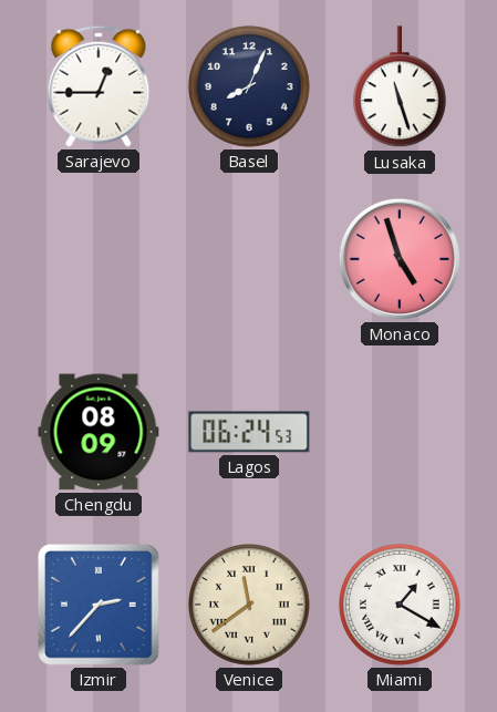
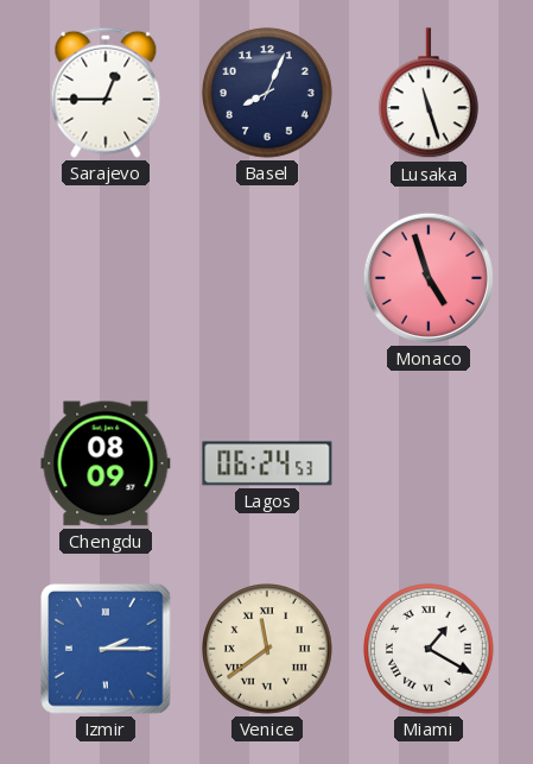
Izmir: 2:37 -> 2:15 (107, 650)
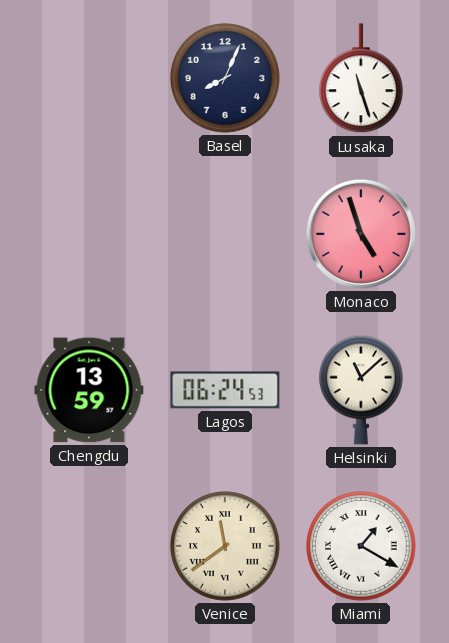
Sarajevo: 12:45 -> none (106, 93)
Chengdu: 08:09 -> 13:59 (89, 390)
Helsinki: none -> 11:08 (361, 390)
Izmir: 2:15 -> none (107, 650)
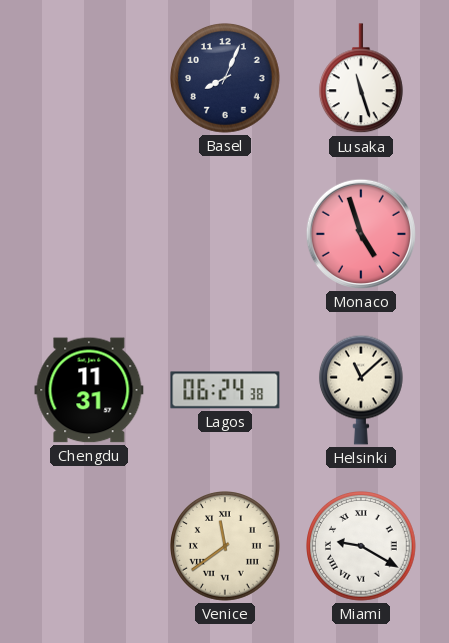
Chengdu: 13:59 -> 11:31 (89, 390)
Lagos: 06:24:53 -> 06:24:38 (225, 390)
Miami: 1:20 -> 9:20 (362, 547)
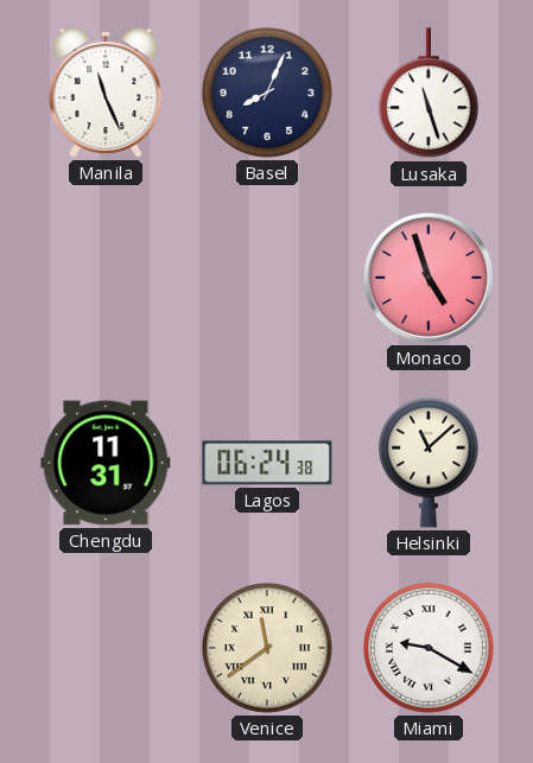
Manila: none -> 11:26 (106, 93)
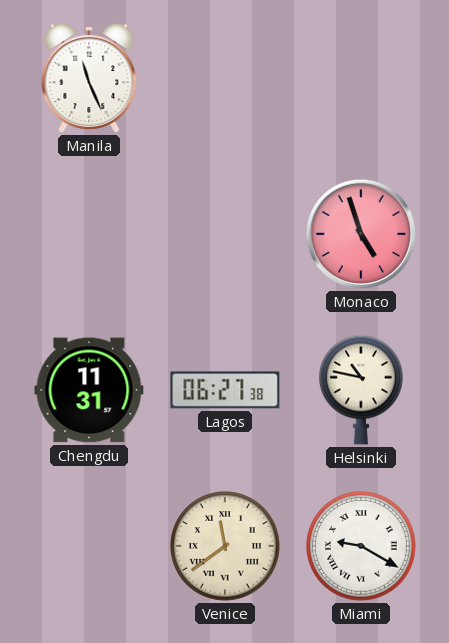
Basel: 8:04 -> none (268, 94)
Lusaka: 11:27 -> none (429, 94)
Lagos: 06:24 -> 06:27 (225, 390)
Helsinki: 11:08 -> 10:47 (361, 390)
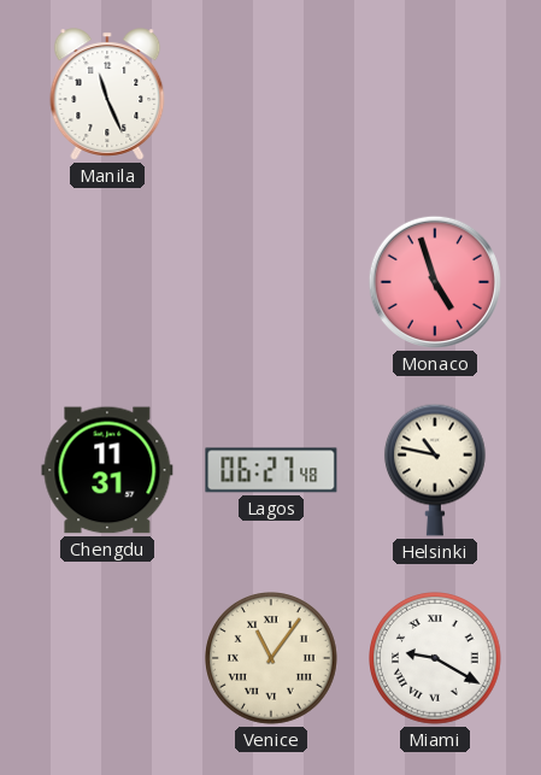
Lagos: 06:27:38 -> 06:27:48 (271, 470)
Venice: 11:39 -> 11:06 (272, 659)
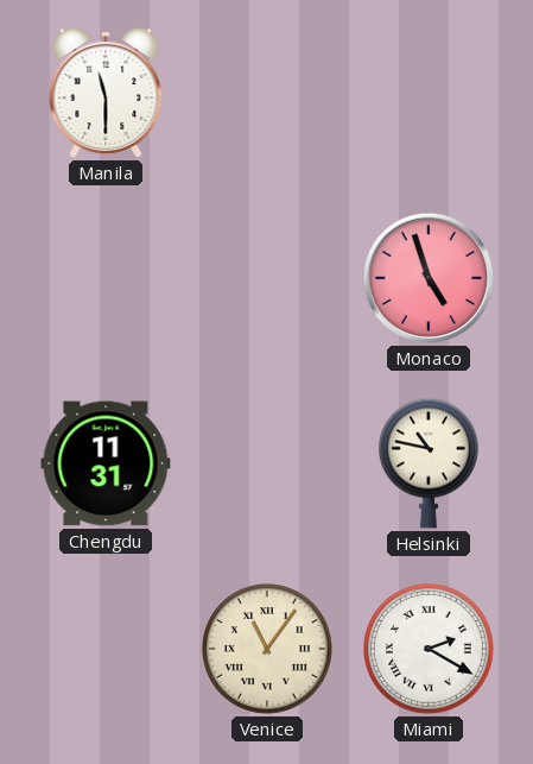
Manila: 11:26 -> 11:30 (106, 93)
Lagos: 06:27 -> none (271, 470)
Miami: 9:20 -> 2:20 (430, 650)
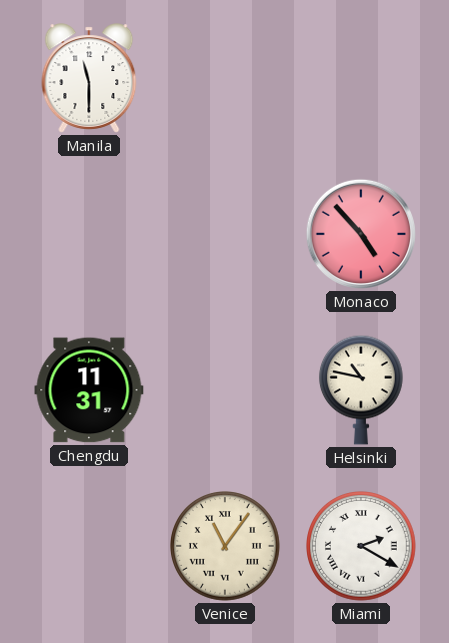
Monaco: 4:57 -> 4:53 (361, 234)
